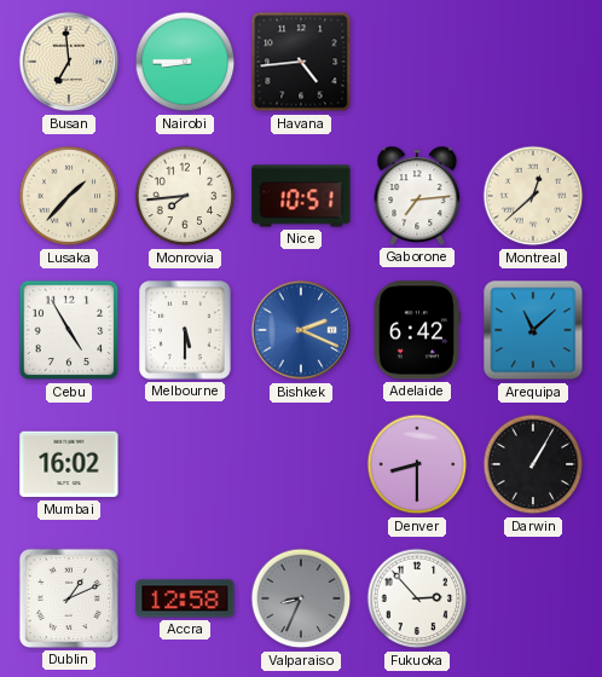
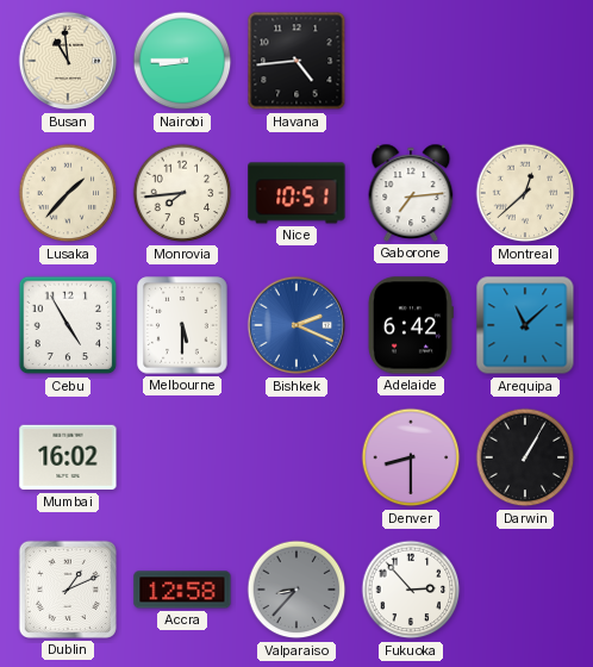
Busan: 6:59 -> 10:59 (68, 61)
Valparaiso: 8:34 -> 8:37 (296, 590)
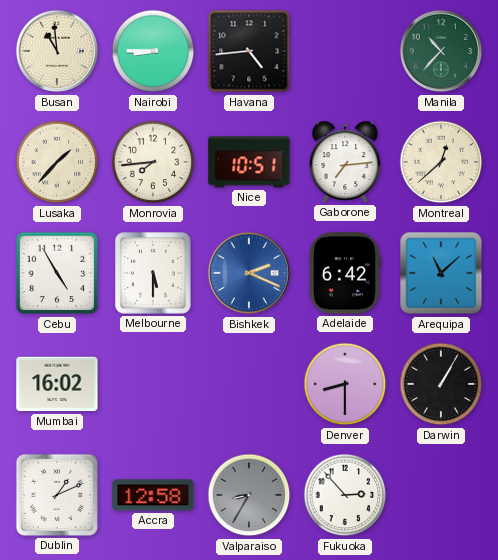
Manila: none -> 10:37 (441, 51)
Valparaiso: 8:37 -> 8:35 (249, 495)
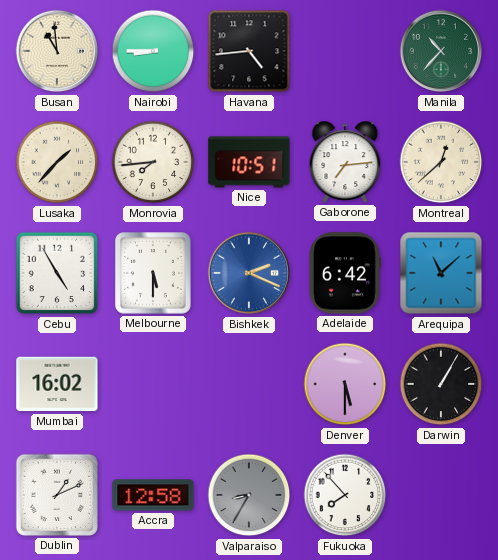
Denver: 8:30 -> 5:30 (345, 384)
Fukuoka: 2:53 -> 7:53 (345, 495)
